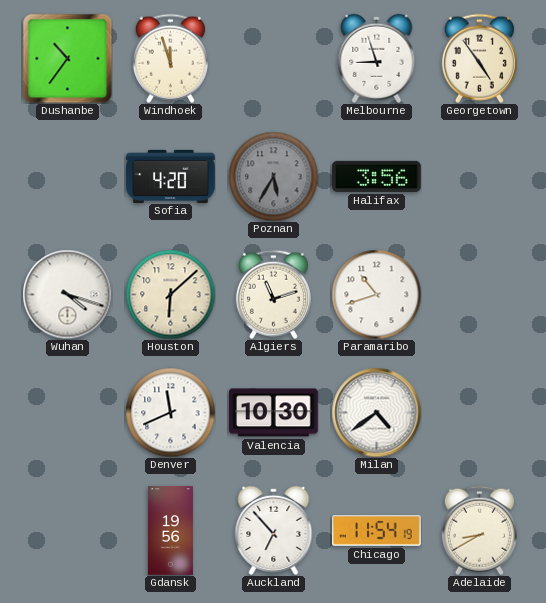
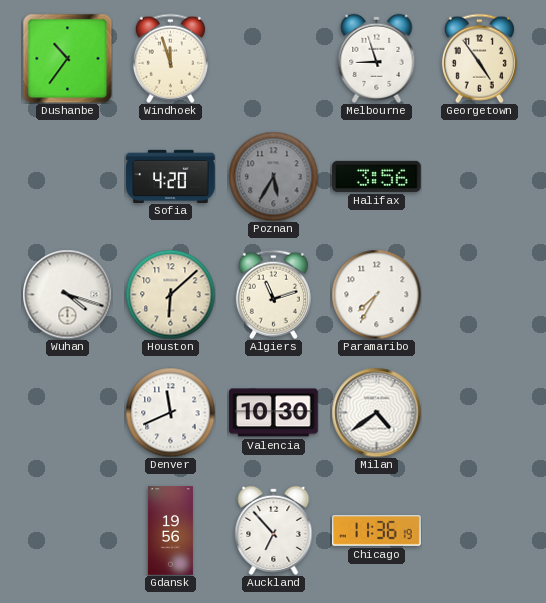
Paramaribo: 10:42 -> 7:35 (376, 294)
Chicago: 11:54 -> 11:36 (377, 531)
Adelaide: 8:40 -> none (479, 530)
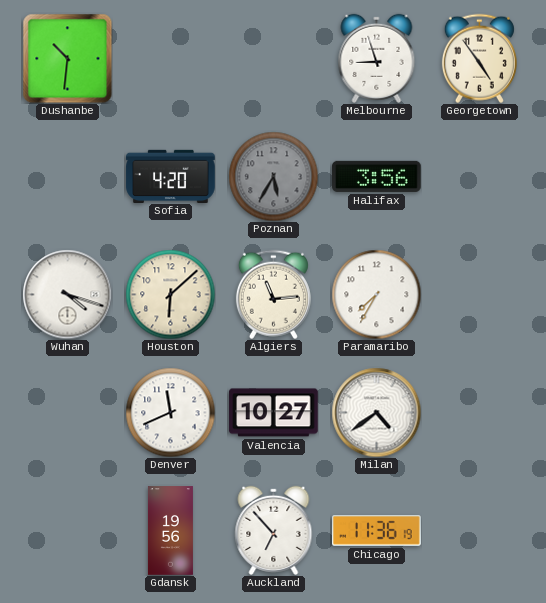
Dushanbe: 10:36 -> 10:31 (67, 58)
Windhoek: 11:57 -> none (170, 58)
Algiers: 11:12 -> 11:14 (273, 294)
Valencia: 10:30 -> 10:27 (274, 413)
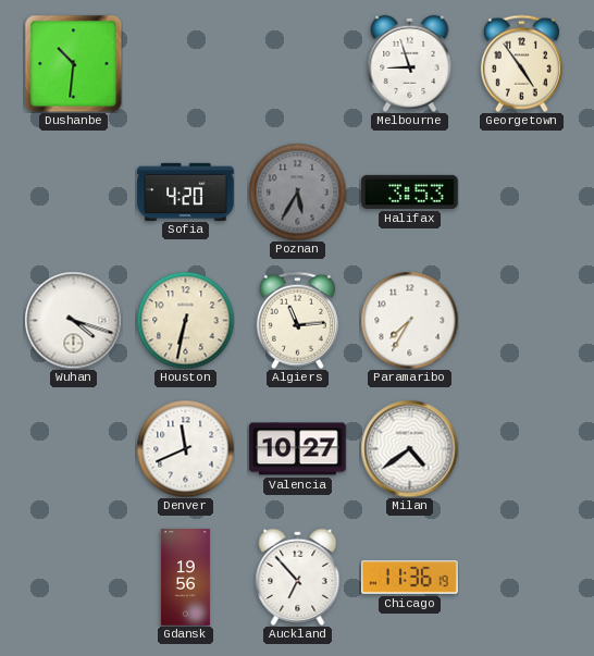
Halifax: 3:56 -> 3:53 (410, 191)
Houston: 6:08 -> 6:32 (185, 320)
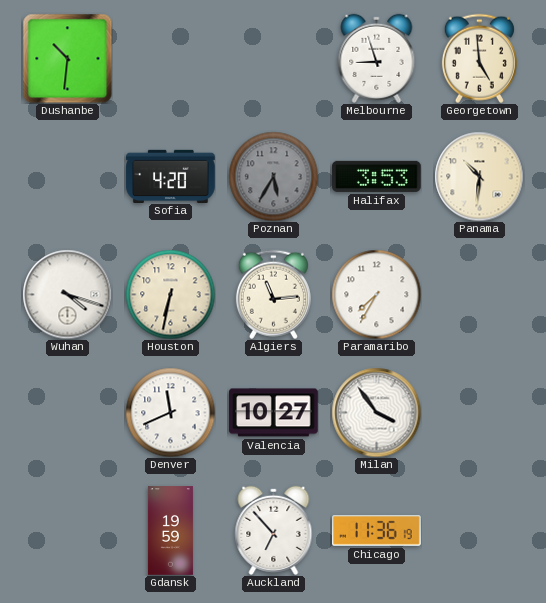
Georgetown: 4:54 -> 4:59 (479, 58)
Panama: none -> 10:31 (479, 176)
Milan: 4:39 -> 3:54 (376, 412)
Gdansk: 19:56 -> 19:59 (170, 531)
